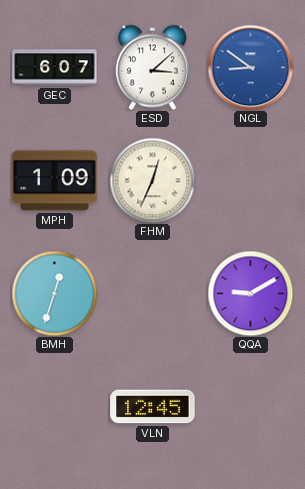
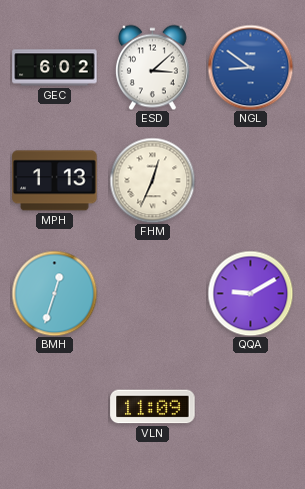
GEC: 6:07 -> 6:02 (55, 68)
MPH: 1:09 -> 1:13 (55, 181)
VLN: 12:45 -> 11:09 (153, 407)
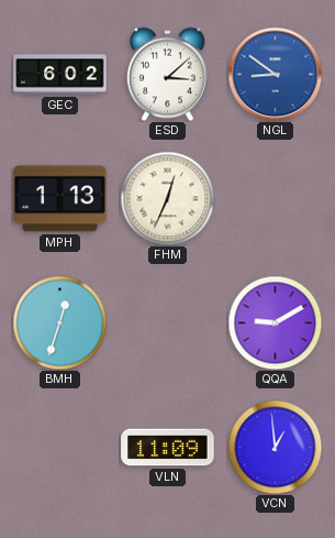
VCN: none -> 12:59 (275, 447)
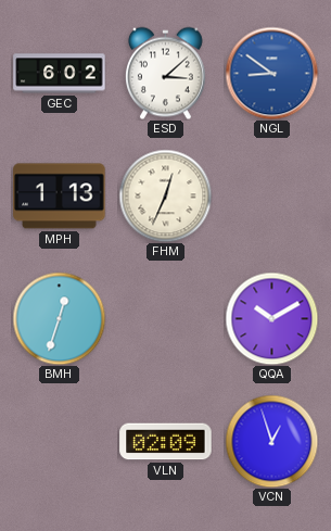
QQA: 9:10 -> 10:10 (271, 318)
VLN: 11:09 -> 02:09 (166, 442)
VCN: 12:59 -> 12:57 (271, 441)
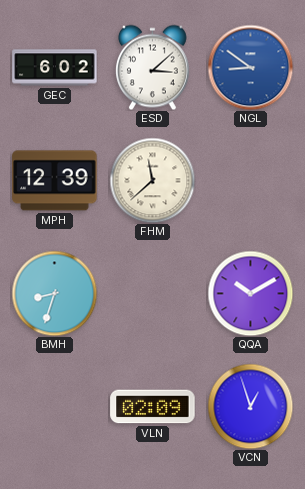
MPH: 1:13 -> 12:39 (55, 181)
FHM: 12:34 -> 11:38 (152, 180)
BMH: 12:33 -> 8:33 (54, 293)
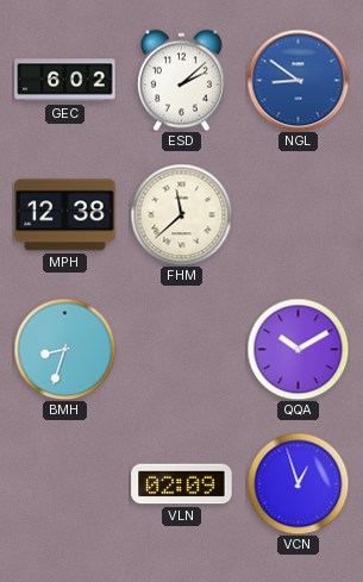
ESD: 3:08 -> 2:08 (181, 80)
MPH: 12:39 -> 12:38 (65, 215)
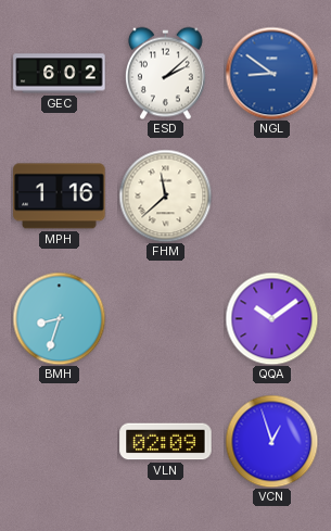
MPH: 12:38 -> 1:16 (60, 197)
QQA: 10:10 -> 10:09 (271, 318)
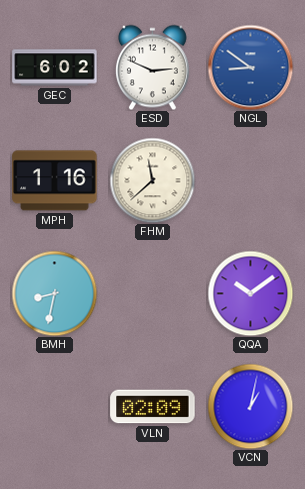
ESD: 2:08 -> 2:49 (152, 67)
BMH: 8:33 -> 8:32 (54, 293)
VCN: 12:57 -> 1:02 (250, 406)
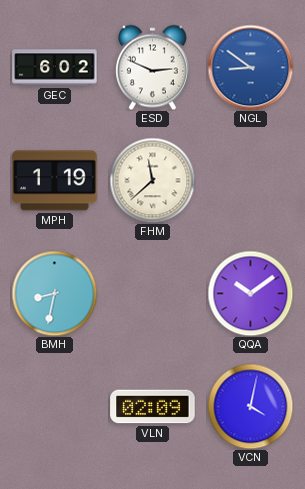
MPH: 1:16 -> 1:19 (55, 181)
VCN: 1:02 -> 4:02 (250, 406)
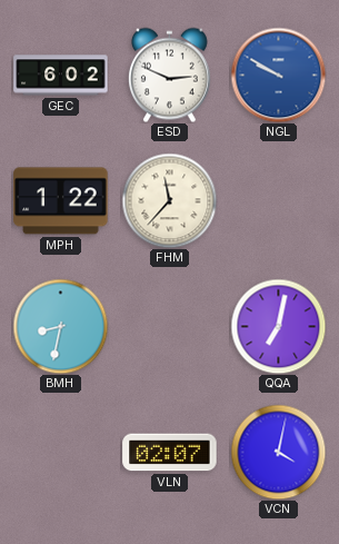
NGL: 8:51 -> 9:50 (278, 75)
MPH: 1:19 -> 1:22 (61, 201)
FHM: 11:38 -> 11:37 (169, 200)
QQA: 10:09 -> 7:02 (278, 326)
VLN: 02:09 -> 02:07 (170, 453)
